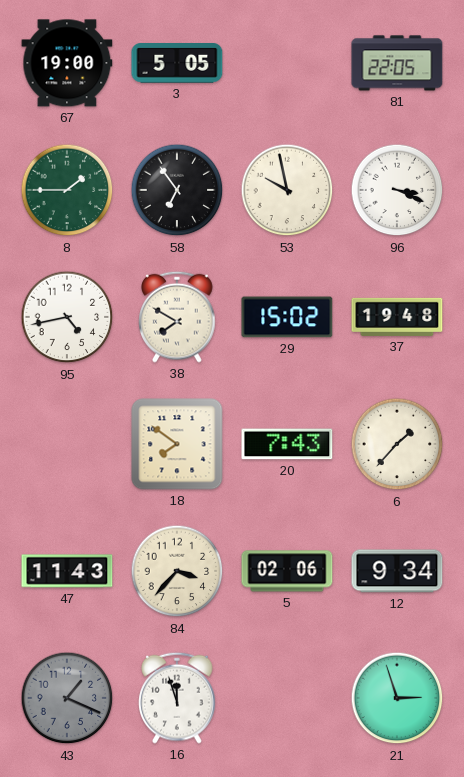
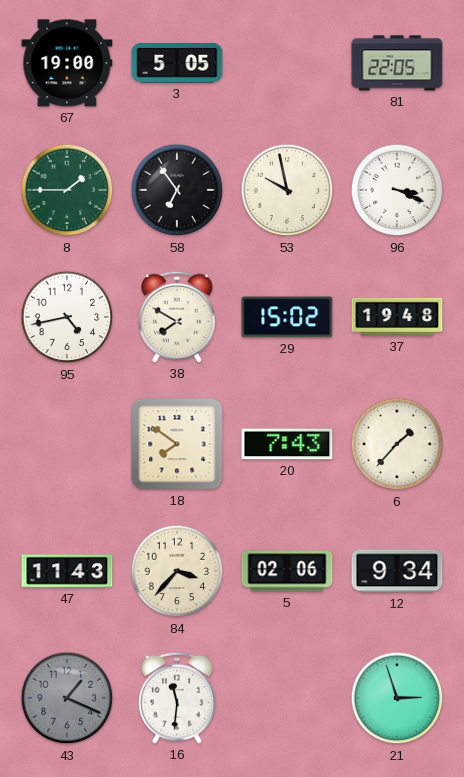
16: 11:57 -> 11:31 (177, 698)
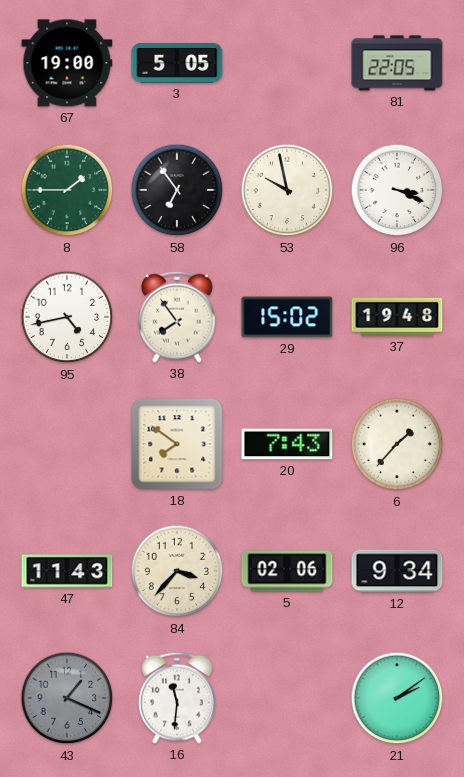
38: 7:50 -> 7:54 (177, 317)
21: 2:57 -> 2:09 (397, 698)
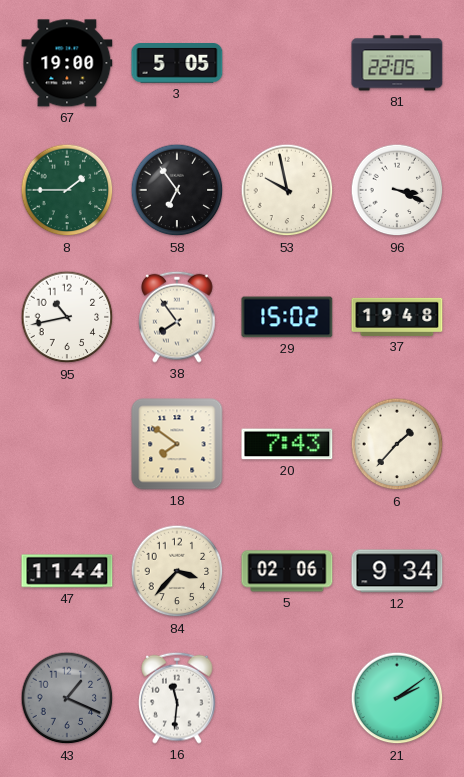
95: 4:43 -> 10:43 (67, 317)
47: 11:43 -> 11:44 (67, 571)
